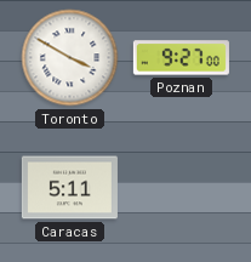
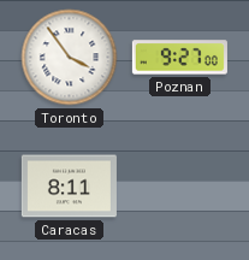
Toronto: 3:50 -> 3:54 (70, 58)
Caracas: 5:11 -> 8:11 (69, 187)
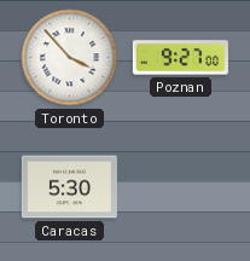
Toronto: 3:54 -> 3:53 (70, 58)
Caracas: 8:11 -> 5:30 (69, 187)
